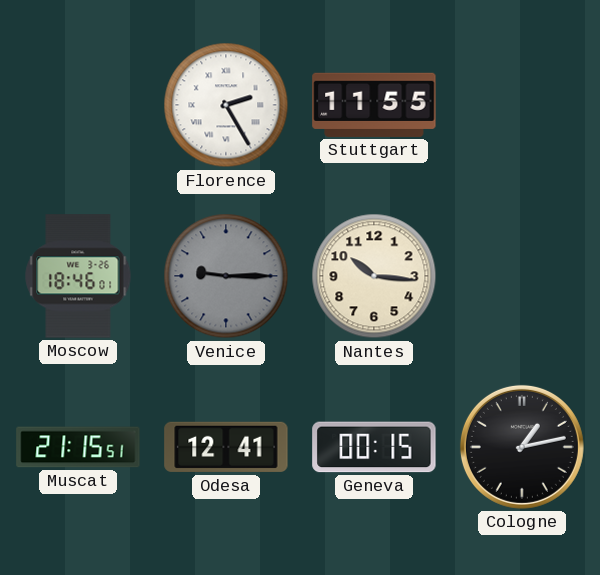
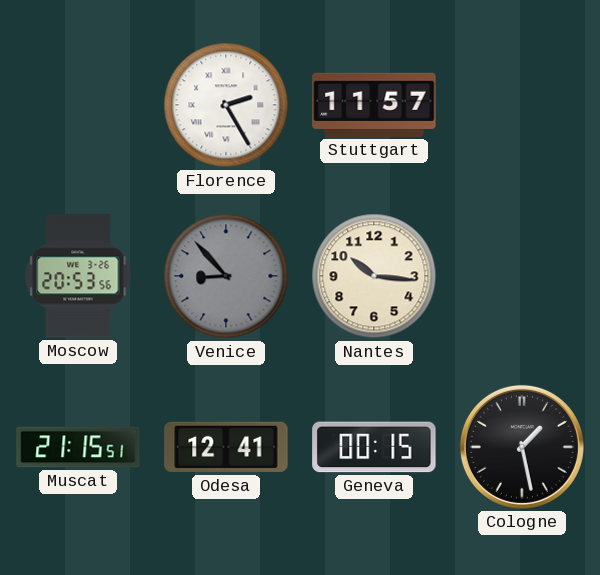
Stuttgart: 11:55 -> 11:57 (374, 105)
Moscow: 18:46 -> 20:53 (78, 276)
Venice: 9:15 -> 8:53 (226, 276)
Cologne: 1:13 -> 1:28 (522, 447)
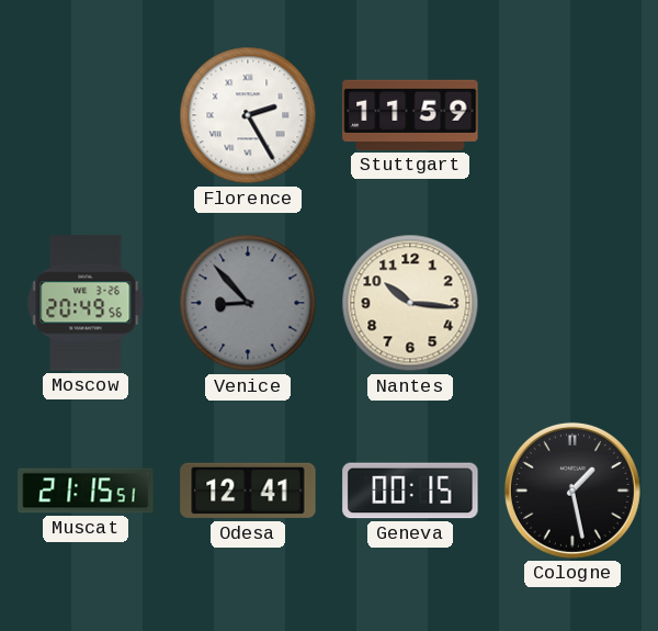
Stuttgart: 11:57 -> 11:59 (410, 115)
Moscow: 20:53 -> 20:49 (86, 303)
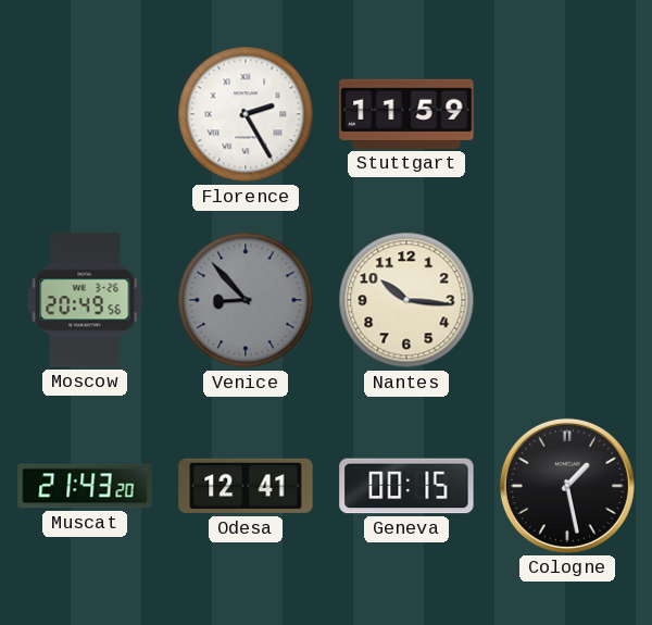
Muscat: 21:15 -> 21:43 (85, 486)
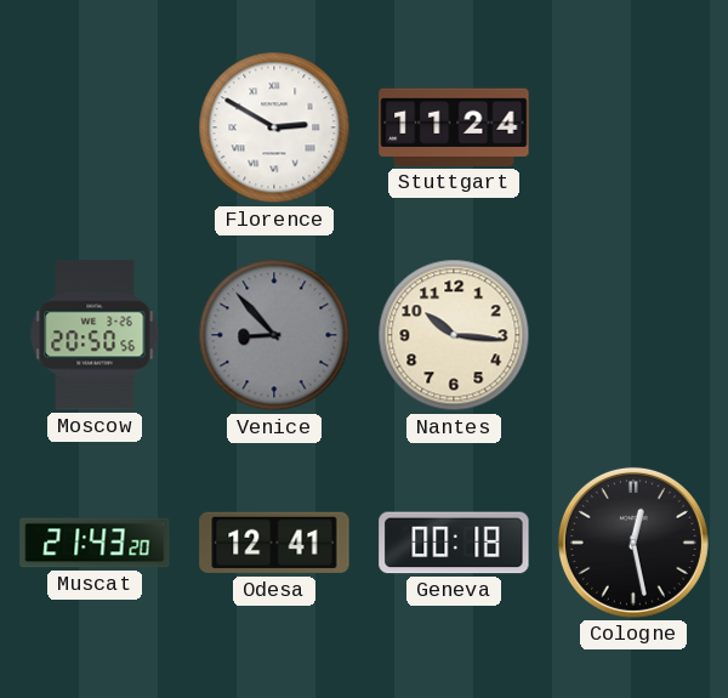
Florence: 2:25 -> 2:50 (274, 127)
Stuttgart: 11:59 -> 11:24 (454, 127)
Moscow: 20:49 -> 20:50 (95, 335)
Geneva: 00:15 -> 00:18 (454, 543)
Cologne: 1:28 -> 12:28 (633, 543)
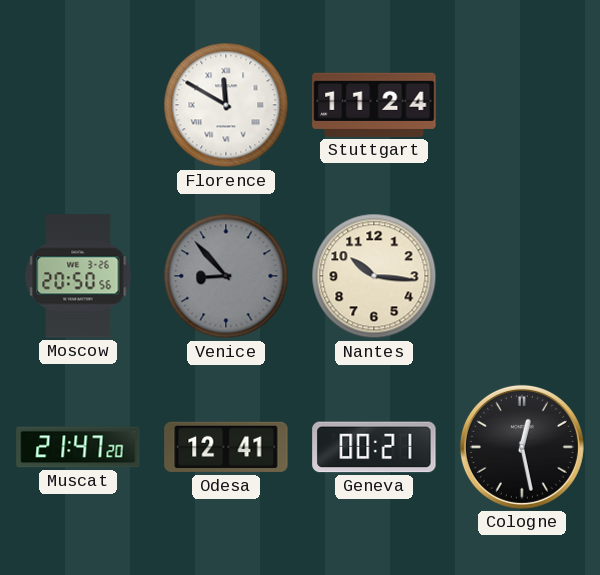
Florence: 2:50 -> 11:50 (226, 105)
Muscat: 21:43 -> 21:47 (78, 447)
Geneva: 00:18 -> 00:21 (374, 447)
